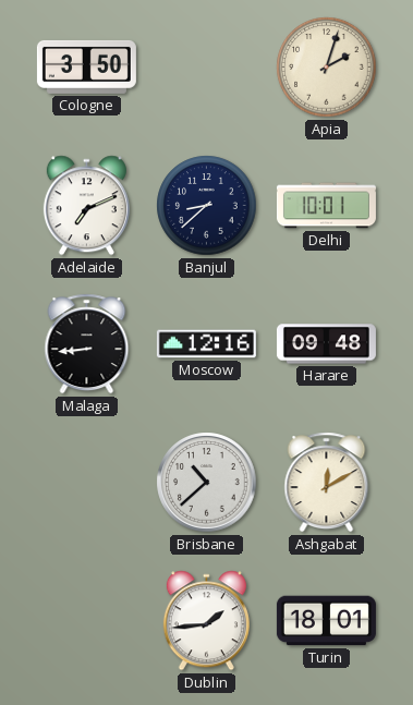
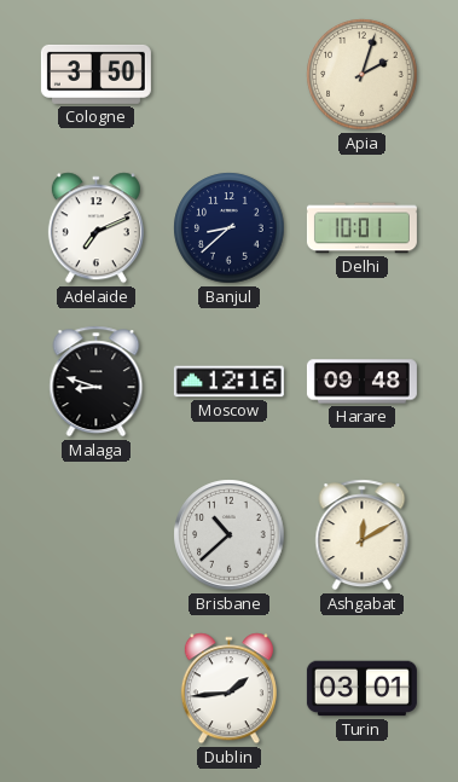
Malaga: 8:44 -> 8:48 (97, 382)
Turin: 18:01 -> 03:01 (361, 689)
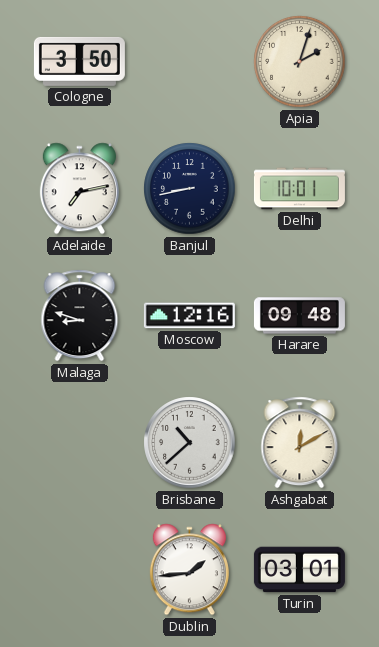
Adelaide: 7:11 -> 7:13 (79, 189)
Banjul: 8:38 -> 8:43 (190, 189)
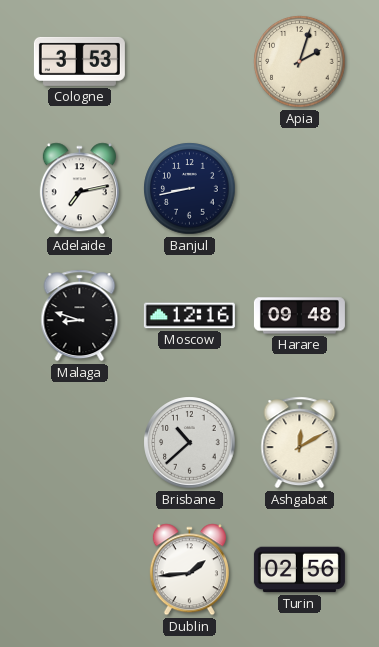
Cologne: 3:50 -> 3:53 (79, 61)
Delhi: 10:01 -> none (299, 189)
Turin: 03:01 -> 02:56 (299, 570)
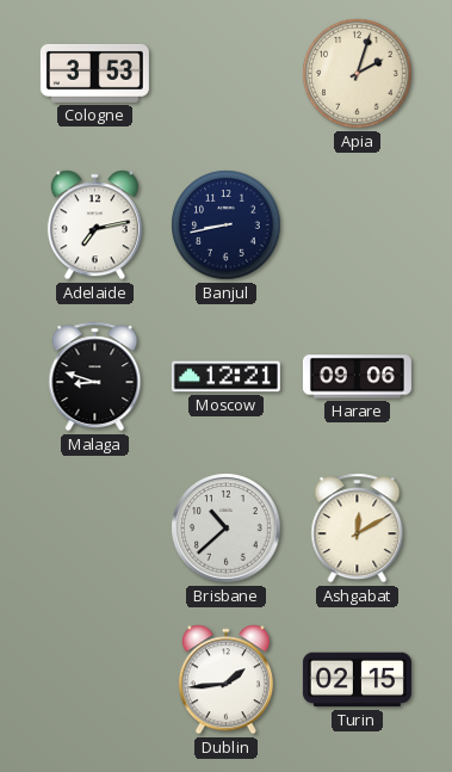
Moscow: 12:16 -> 12:21 (225, 377)
Harare: 09:48 -> 09:06 (357, 377)
Turin: 02:56 -> 02:15 (357, 680)
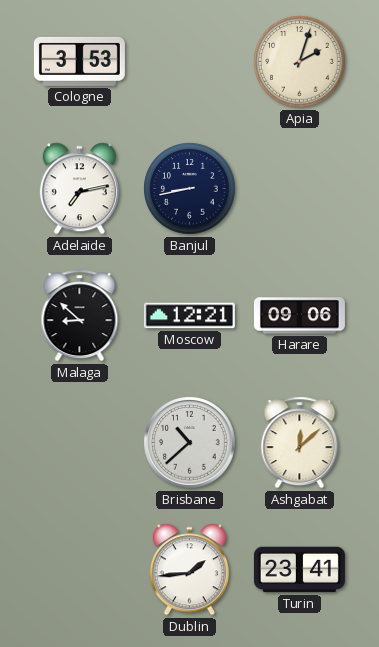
Malaga: 8:48 -> 8:52 (80, 316)
Ashgabat: 12:10 -> 12:08 (300, 443)
Turin: 02:15 -> 23:41 (299, 570)
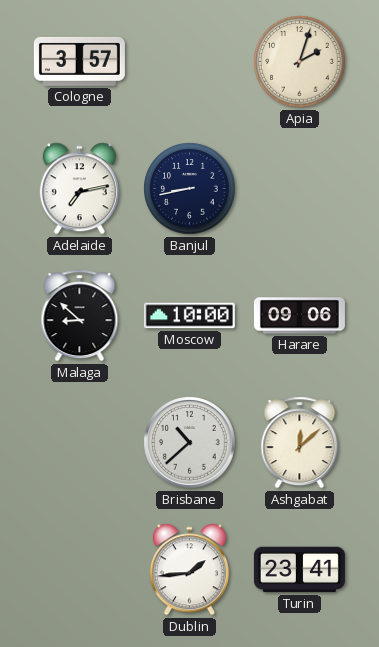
Cologne: 3:53 -> 3:57 (79, 61)
Moscow: 12:21 -> 10:00 (189, 316)
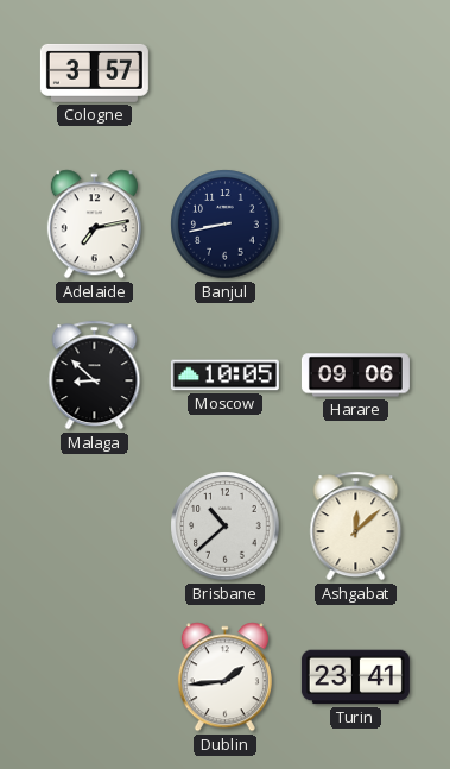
Apia: 2:03 -> none (300, 62)
Moscow: 10:00 -> 10:05 (224, 376)
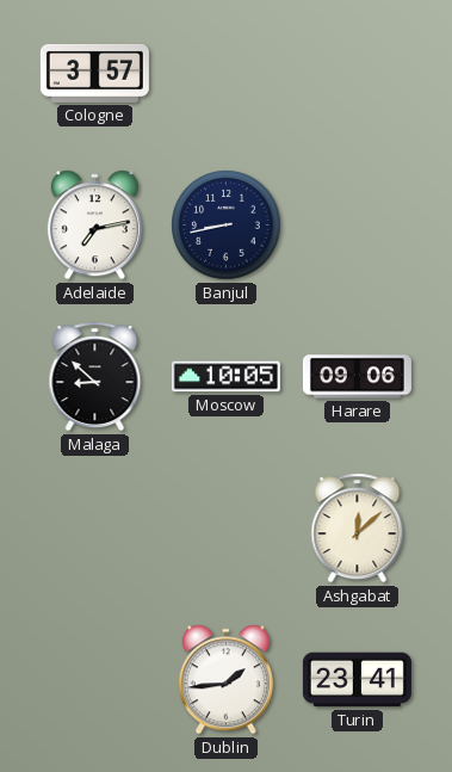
Brisbane: 10:38 -> none (226, 527)
